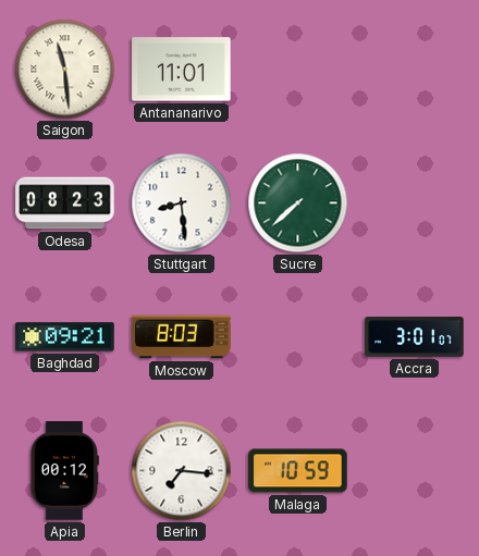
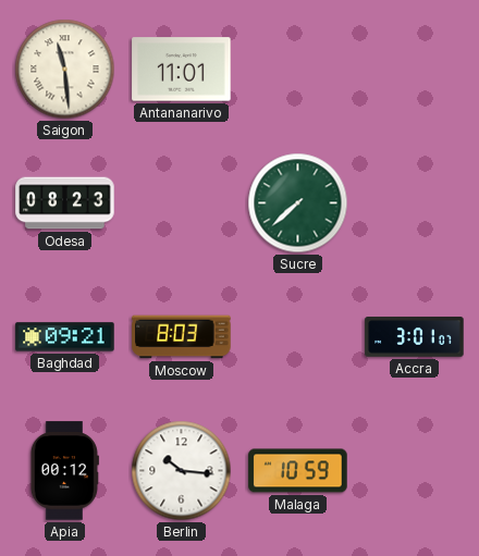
Stuttgart: 8:29 -> none (182, 203)
Berlin: 7:16 -> 10:16 (182, 471)
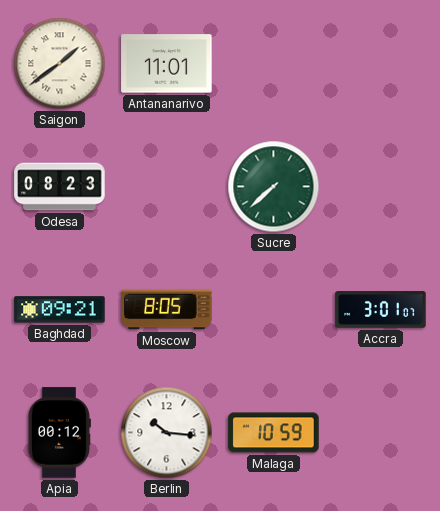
Saigon: 11:29 -> 1:39 (60, 64)
Moscow: 8:03 -> 8:05 (167, 310)
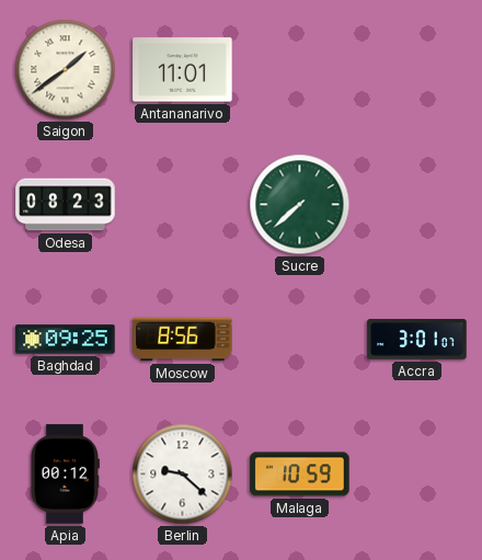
Baghdad: 09:21 -> 09:25 (66, 340)
Moscow: 8:05 -> 8:56 (183, 340)
Berlin: 10:16 -> 9:22 (183, 475)
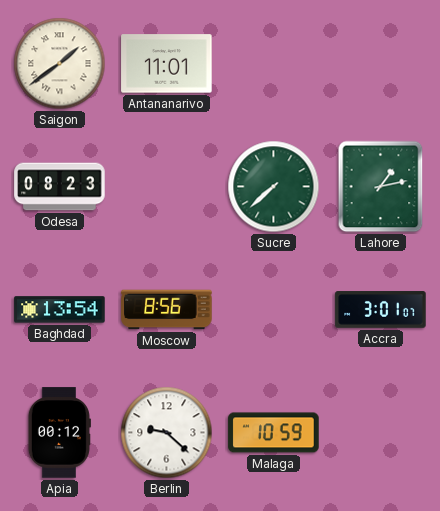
Lahore: none -> 1:13 (381, 187)
Baghdad: 09:25 -> 13:54 (60, 310)
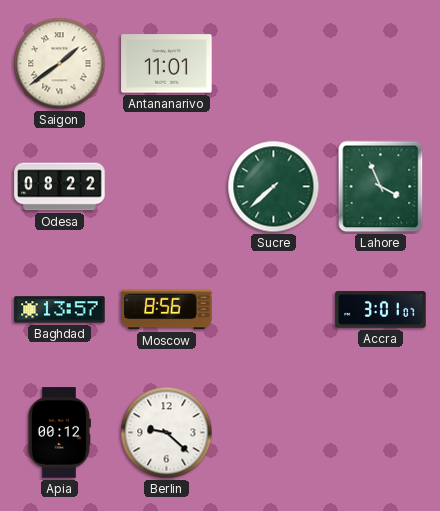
Odesa: 08:23 -> 08:22 (60, 187)
Lahore: 1:13 -> 3:56 (381, 187)
Baghdad: 13:54 -> 13:57 (60, 310)
Malaga: 10:59 -> none (274, 433)
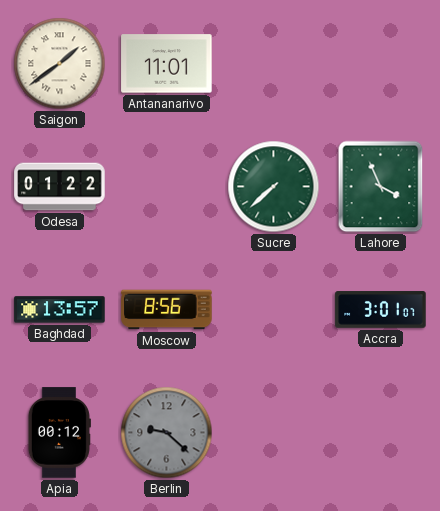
Odesa: 08:22 -> 01:22 (60, 187)
Berlin dial: white -> grey (167, 433)
